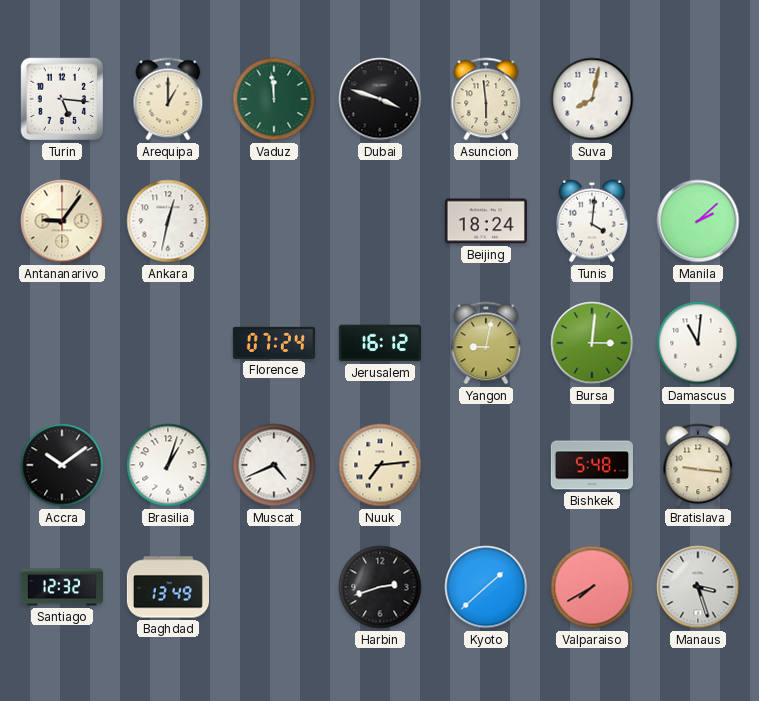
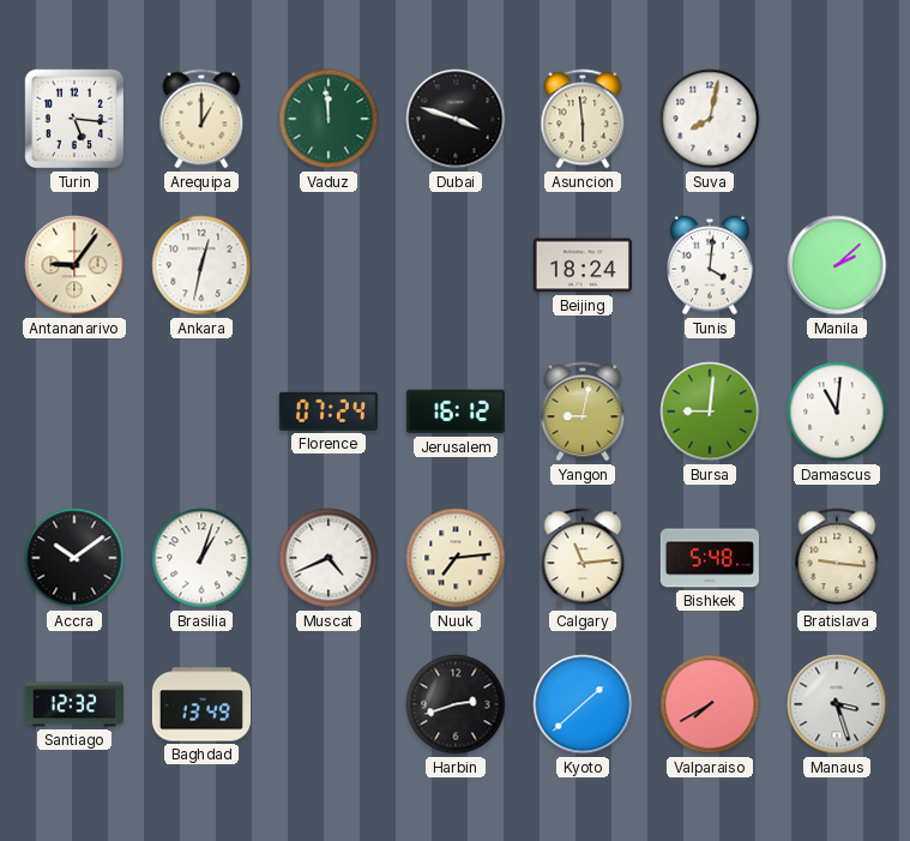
Bursa: 3:01 -> 9:01 (710, 412)
Calgary: none -> 11:14 (583, 558)
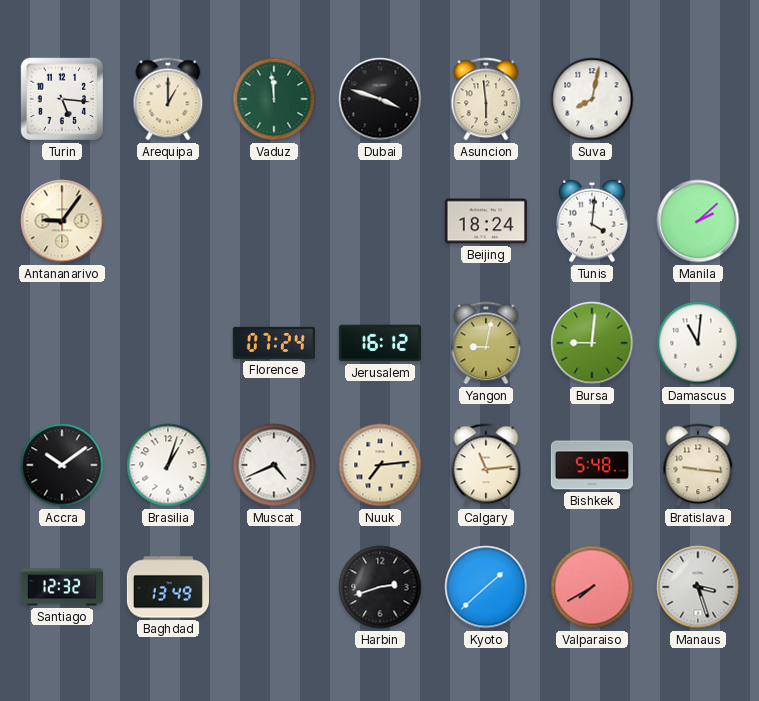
Ankara: 12:32 -> none (201, 265)
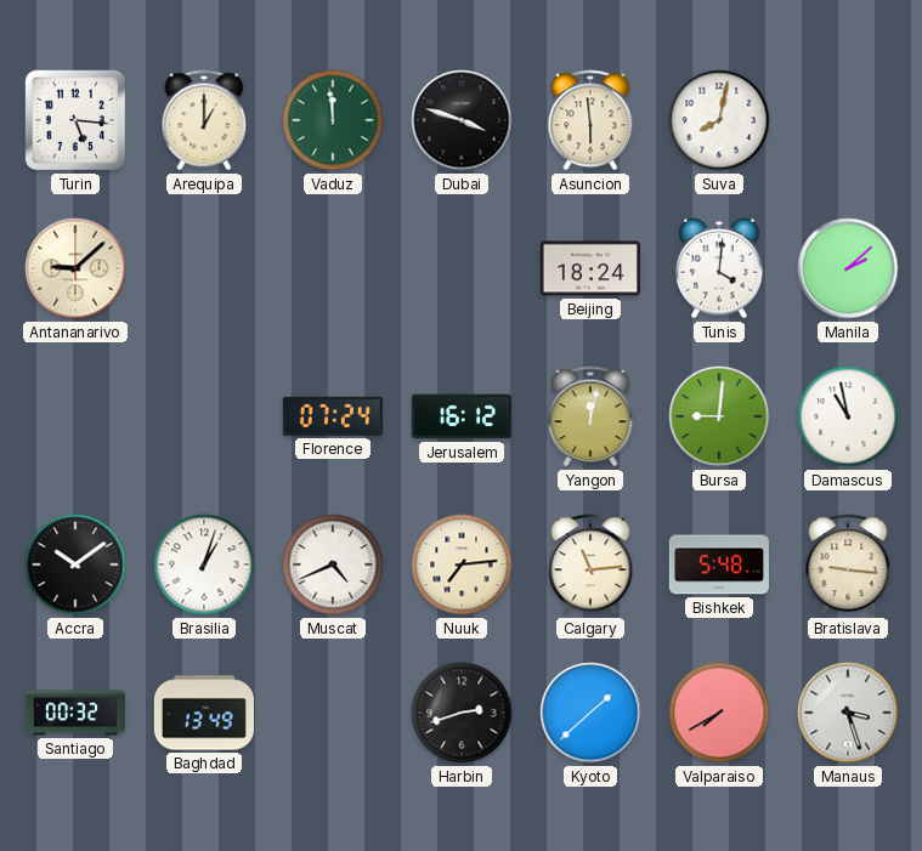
Antananarivo: 9:06 -> 9:08 (75, 268)
Yangon: 9:02 -> 12:02 (590, 416)
Damascus: 11:01 -> 10:58 (848, 416)
Santiago: 12:32 -> 00:32 (75, 713)
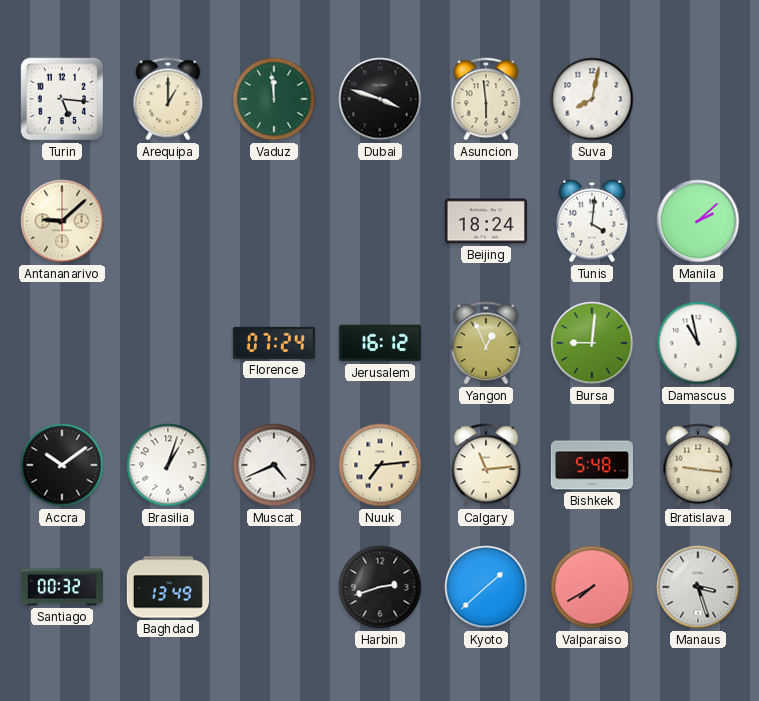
Yangon: 12:02 -> 12:56 (486, 343)
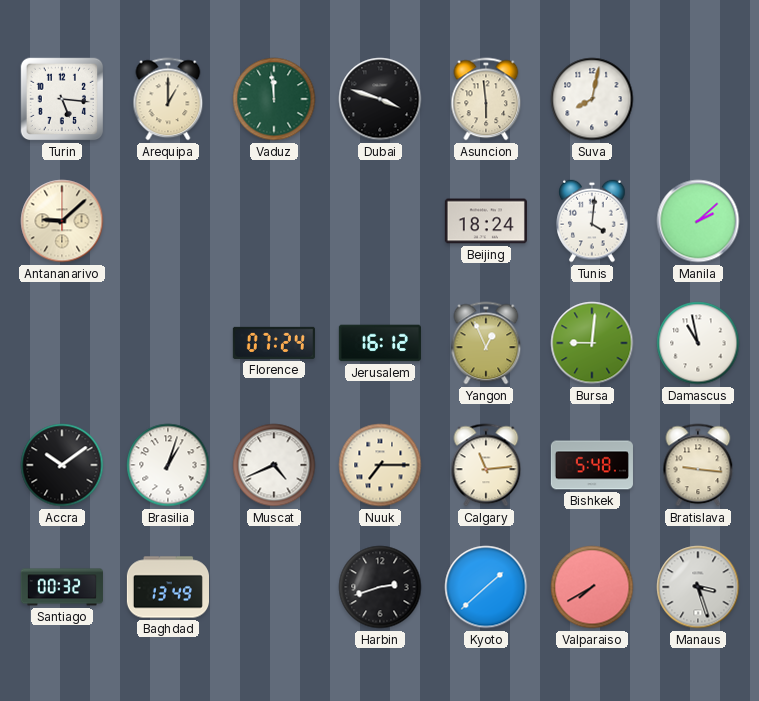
Nuuk: 7:14 -> 7:15 (380, 465)
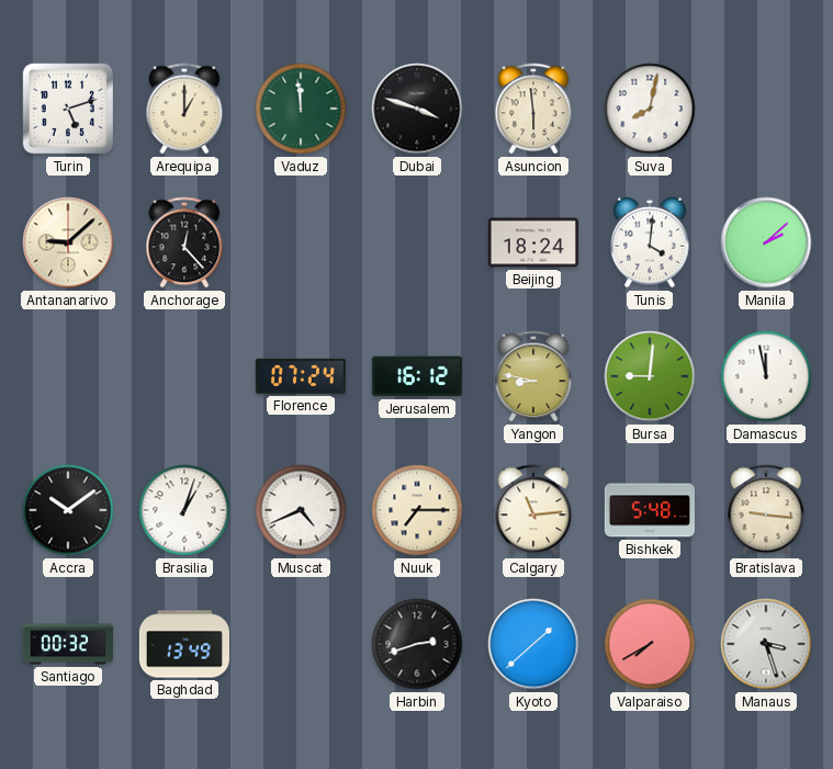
Turin: 5:16 -> 5:12 (68, 109)
Anchorage: none -> 12:23 (184, 242)
Yangon: 12:56 -> 8:47 (533, 376)
Damascus: 10:58 -> 11:58 (766, 376)
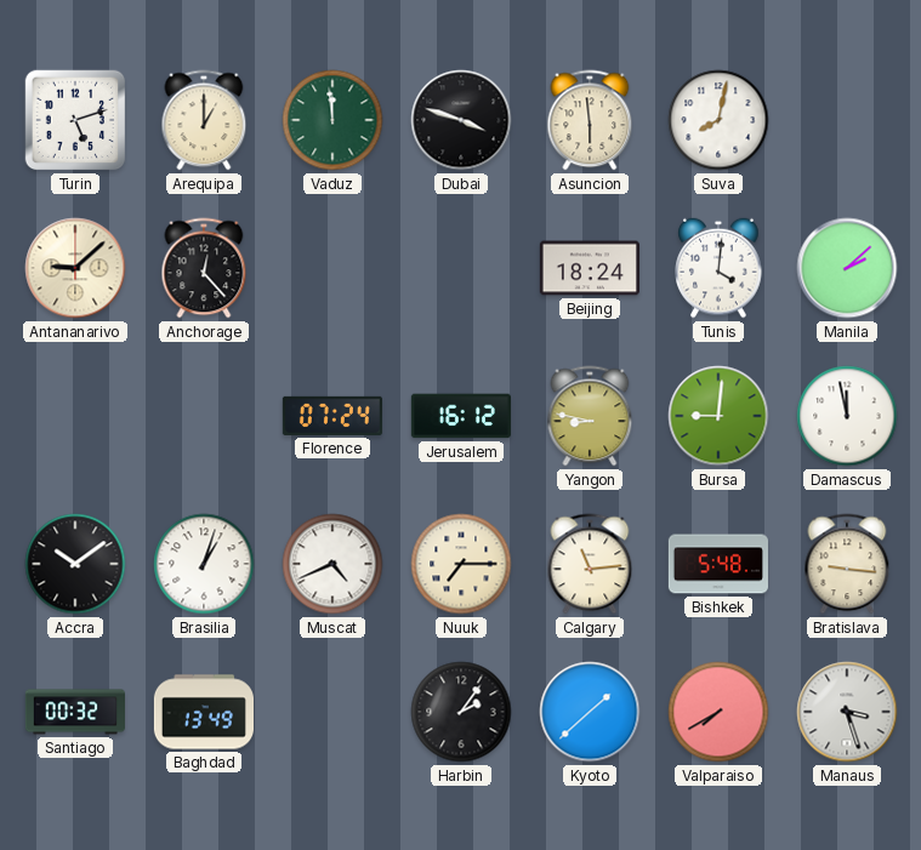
Harbin: 2:42 -> 2:06 (461, 712)
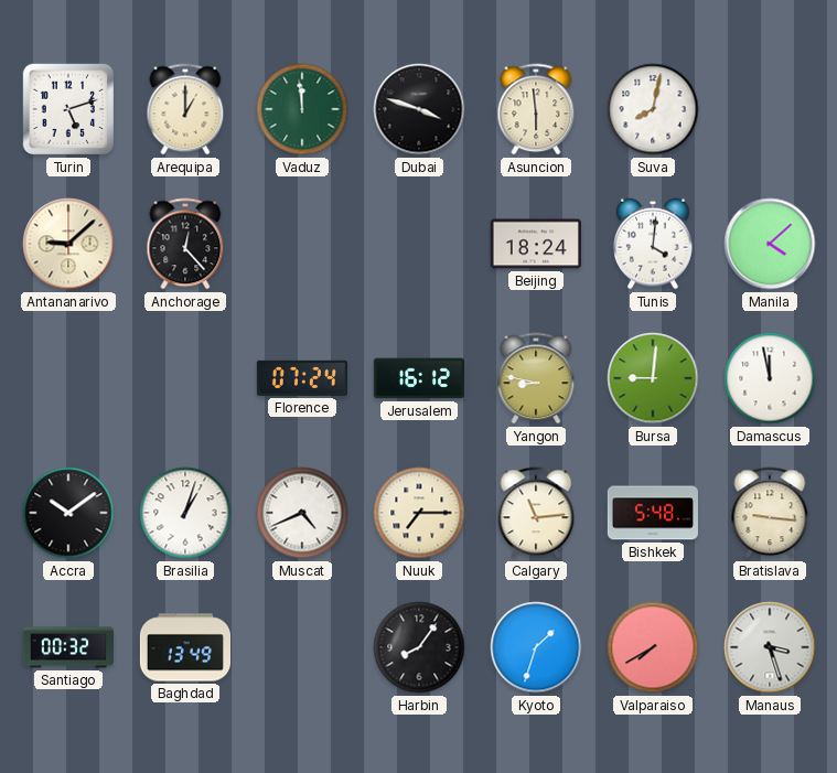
Manila: 2:08 -> 4:08 (770, 244)
Harbin: 2:06 -> 8:06 (419, 647)
Kyoto: 1:38 -> 1:33 (536, 647)
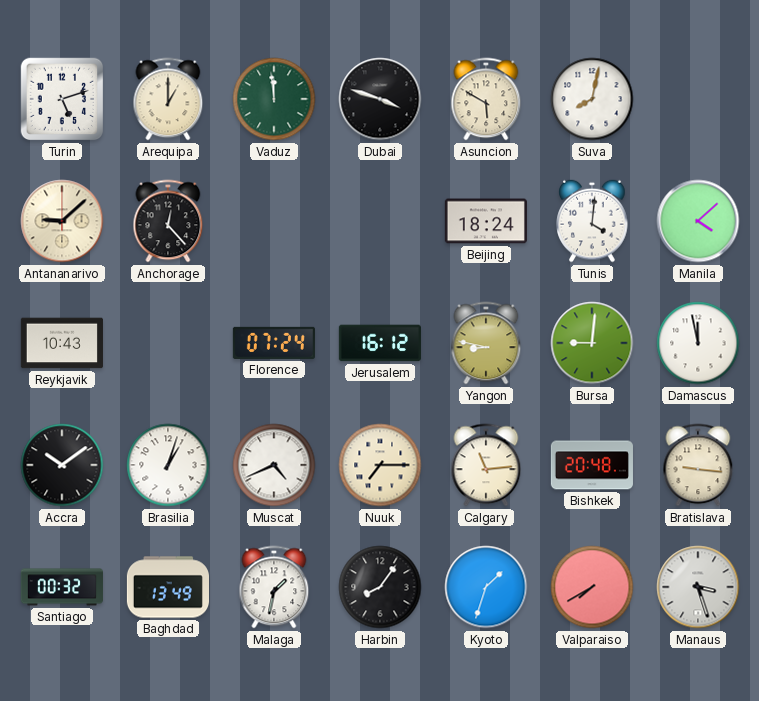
Asuncion: 5:59 -> 5:50 (486, 99)
Reykjavik: none -> 10:43 (62, 343)
Bishkek: 5:48 -> 20:48 (592, 465)
Malaga: none -> 1:32 (274, 587)
